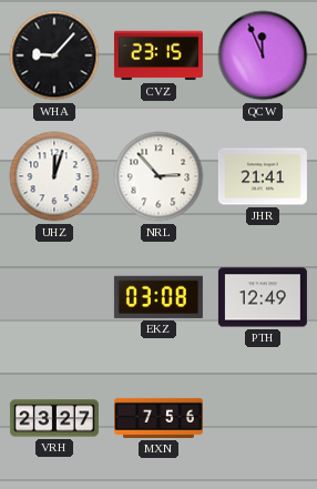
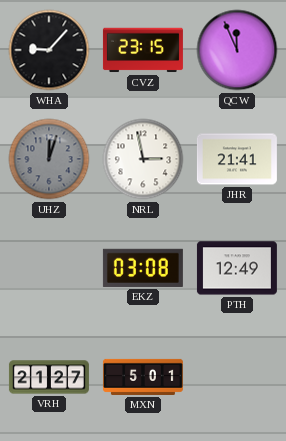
UHZ dial: white -> grey (49, 159)
NRL: 2:53 -> 2:58 (143, 159)
VRH: 23:27 -> 21:27 (49, 377)
MXN: 7:56 -> 5:01 (143, 377)
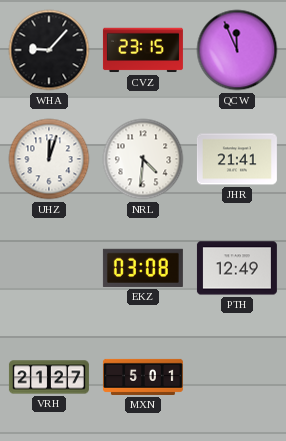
UHZ dial: grey -> white (49, 159)
NRL: 2:58 -> 4:31 (143, 159)
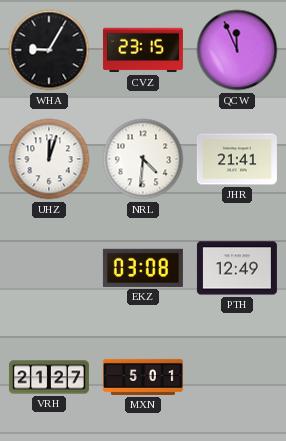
WHA: 9:07 -> 9:05 (49, 50)
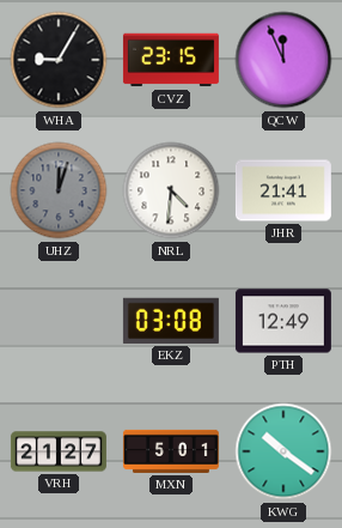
UHZ dial: white -> grey (59, 190)
KWG: none -> 10:21 (283, 451)
